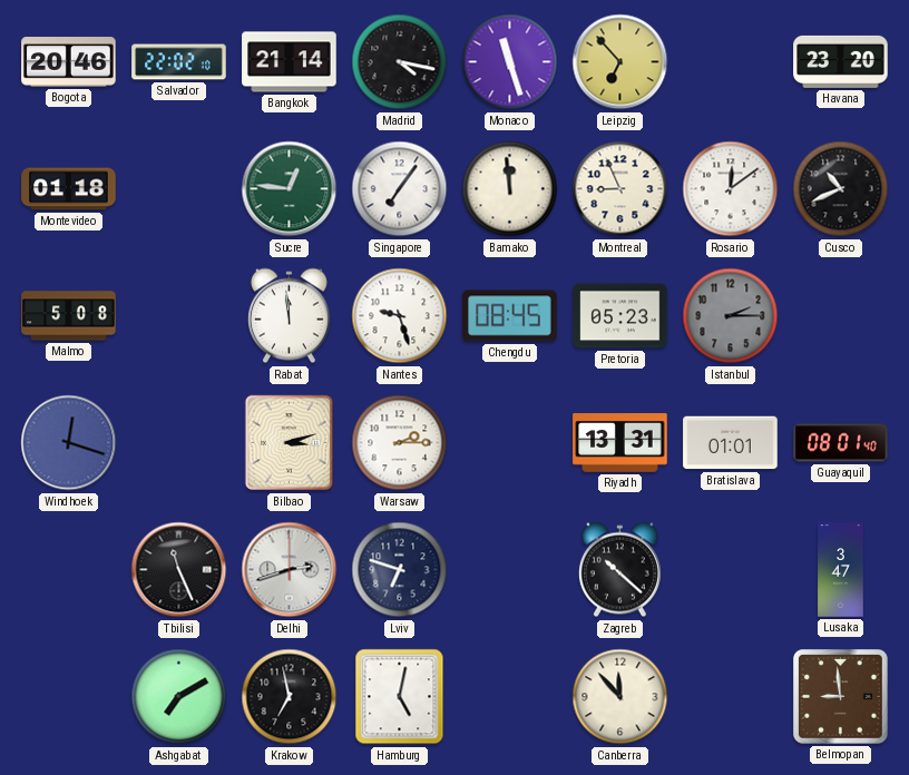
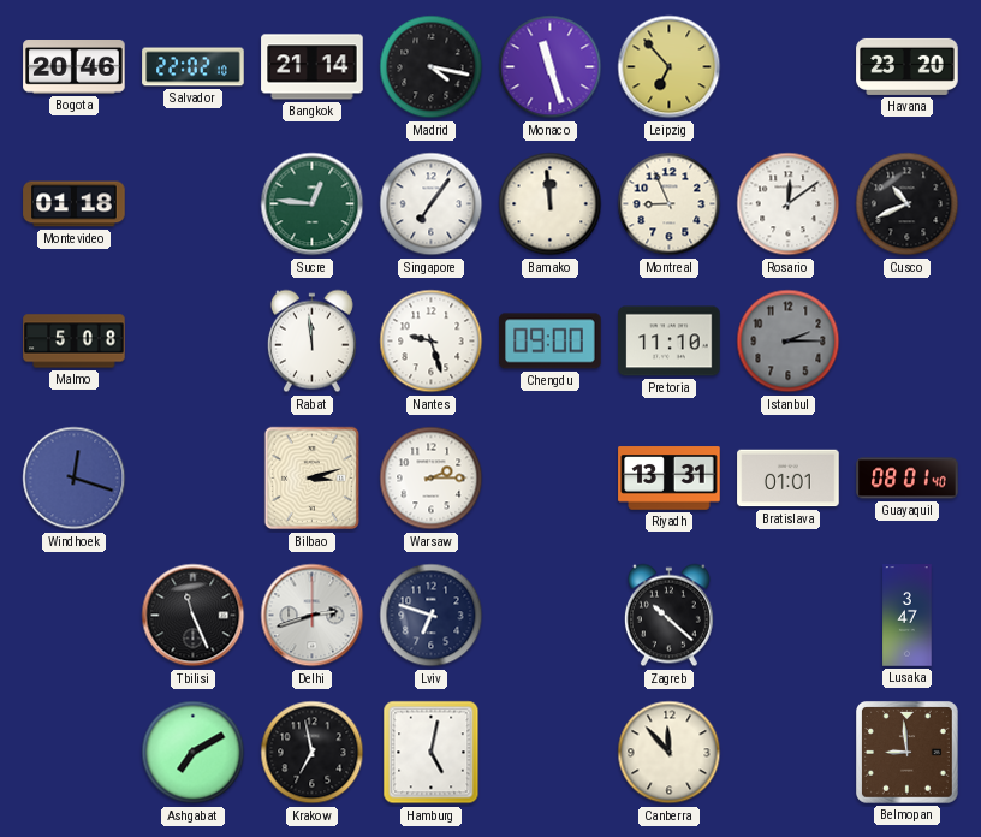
Chengdu: 08:45 -> 09:00 (551, 342)
Pretoria: 05:23 -> 11:10 (670, 342)
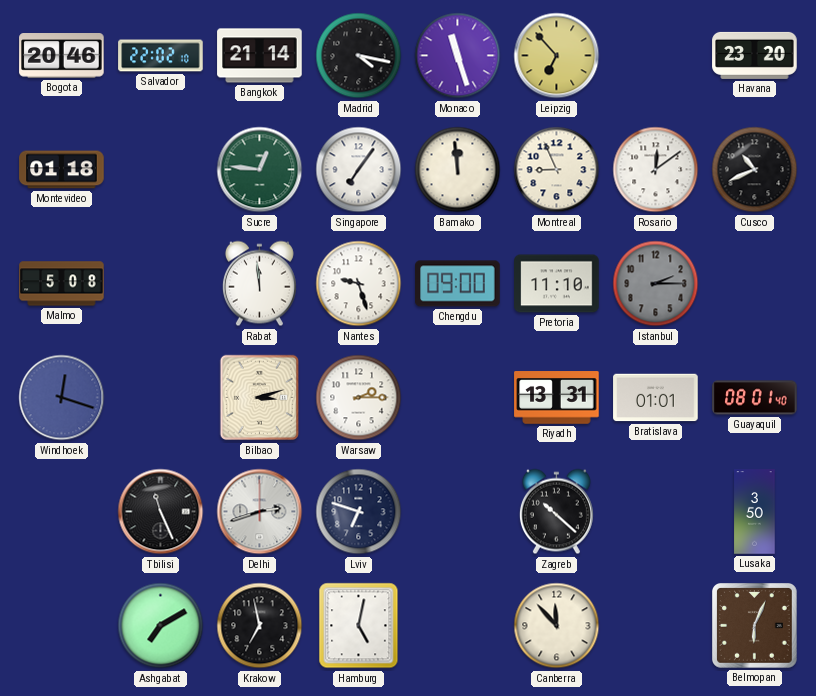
Lusaka: 3:47 -> 3:50 (755, 512)
Belmopan: 8:59 -> 6:04 (755, 626)
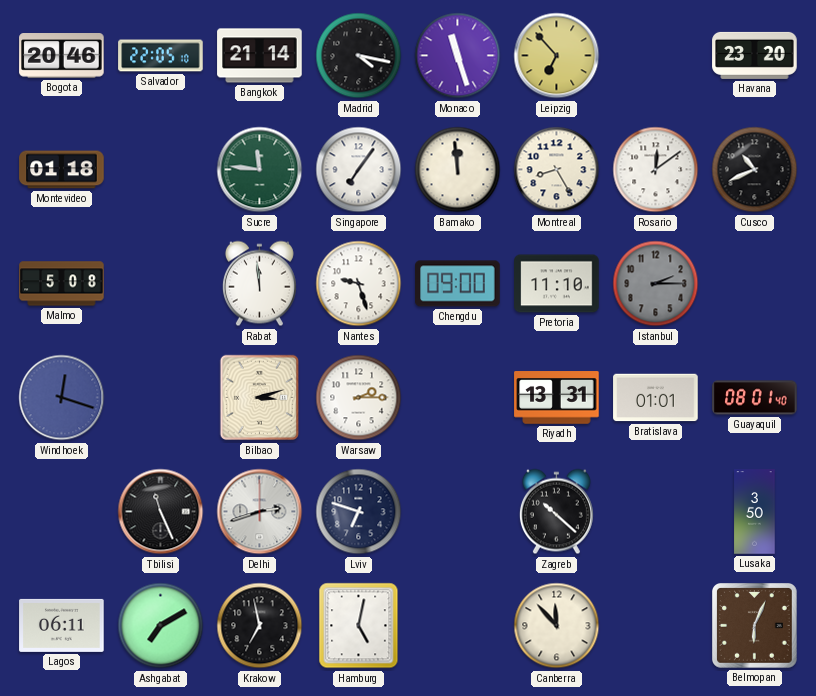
Salvador: 22:02 -> 22:05 (161, 56)
Sucre: 12:46 -> 11:46 (260, 170)
Montreal: 8:56 -> 8:25 (557, 170)
Lagos: none -> 06:11 (62, 625)
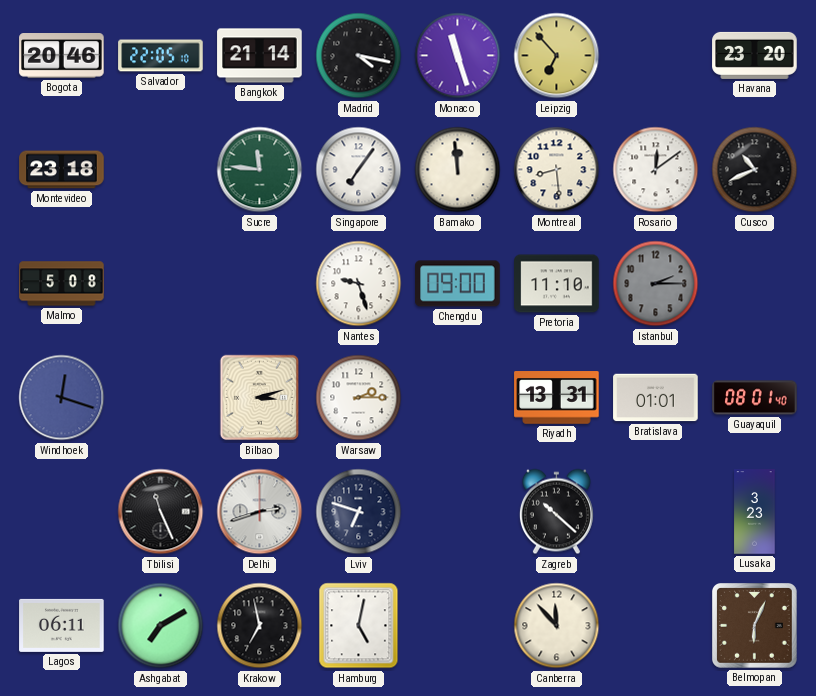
Montevideo: 01:18 -> 23:18 (62, 170)
Montreal: 8:25 -> 8:29 (557, 170)
Rabat: 11:59 -> none (259, 284)
Lusaka: 3:50 -> 3:23 (755, 512)
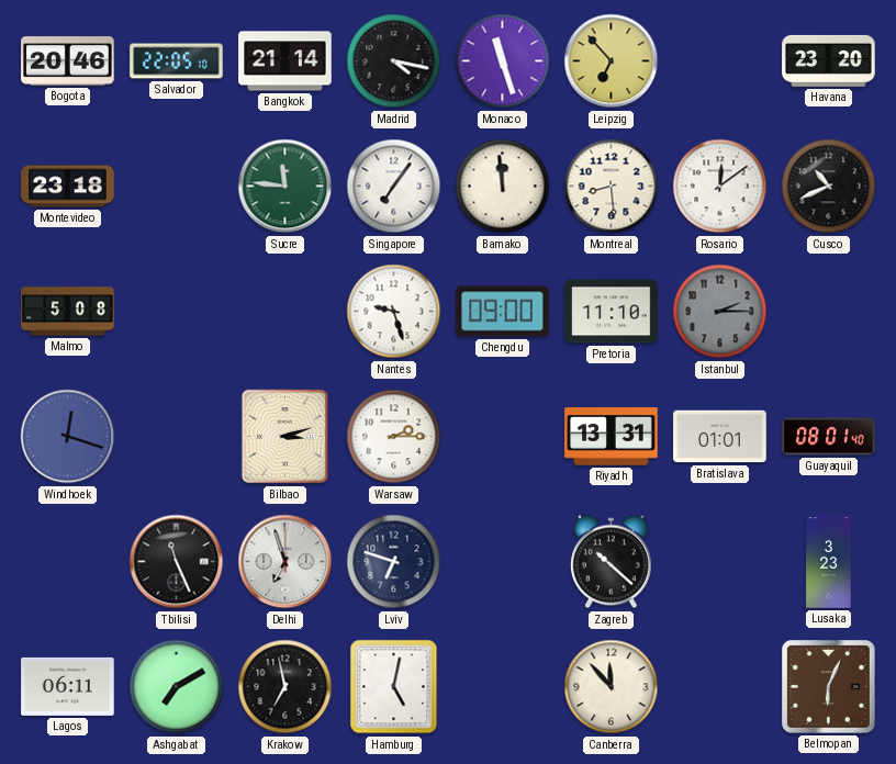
Delhi: 2:42 -> 6:57 (285, 562)
